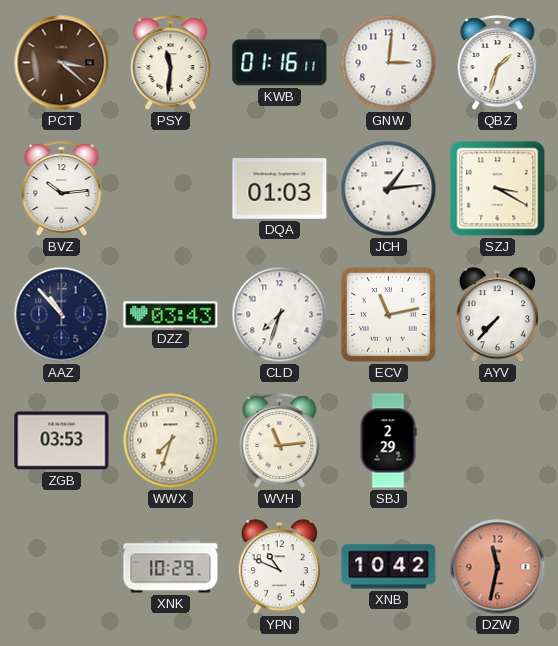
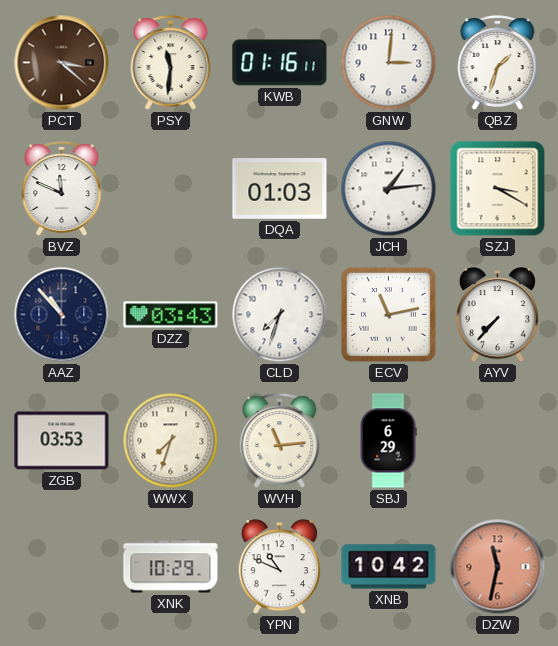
BVZ: 10:14 -> 11:49 (62, 189)
SBJ: 2:29 -> 6:29 (388, 441)
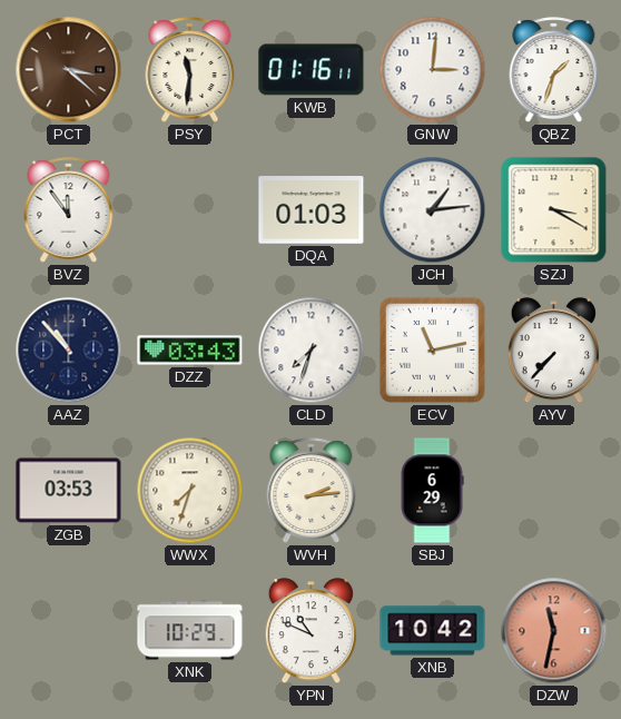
BVZ: 11:49 -> 11:54 (69, 210)
WVH: 11:14 -> 2:14 (312, 491)
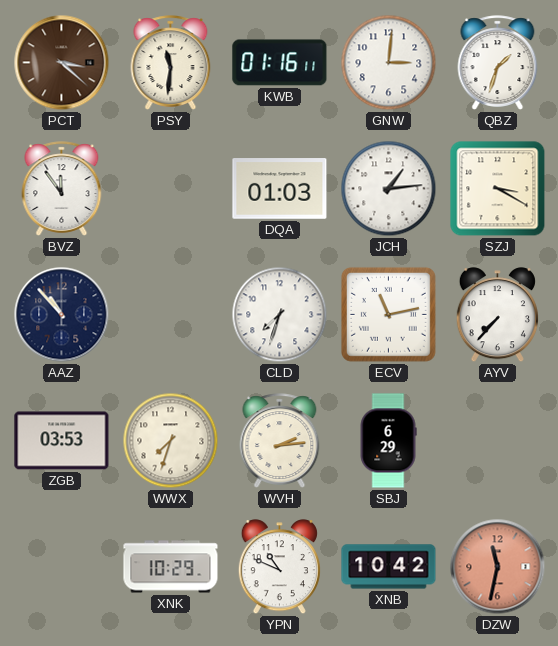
DZZ: 03:43 -> none (190, 351)
